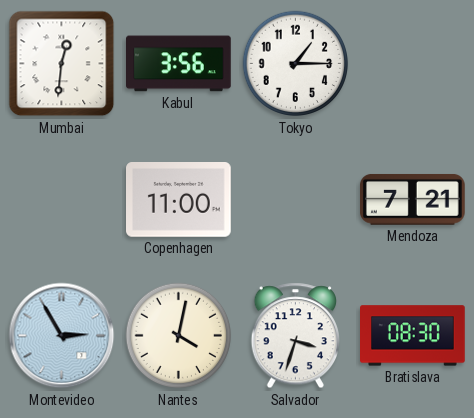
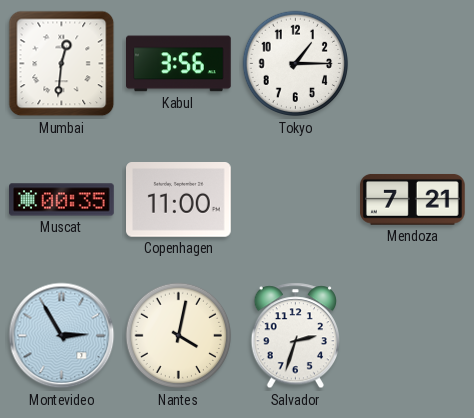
Muscat: none -> 00:35 (62, 200)
Salvador: 3:33 -> 2:33 (295, 336)
Bratislava: 08:30 -> none (413, 336)
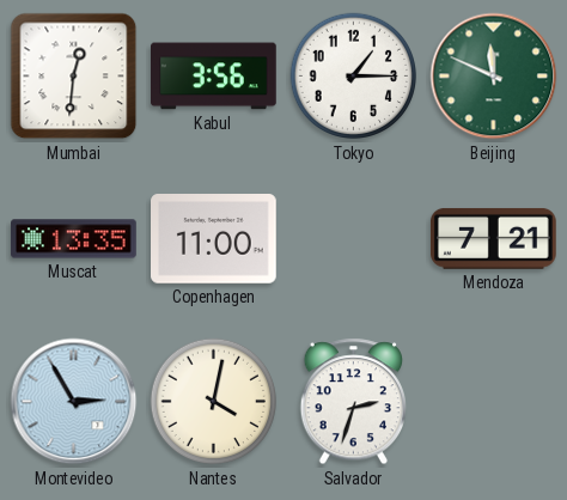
Beijing: none -> 11:49 (494, 77)
Muscat: 00:35 -> 13:35 (74, 239)
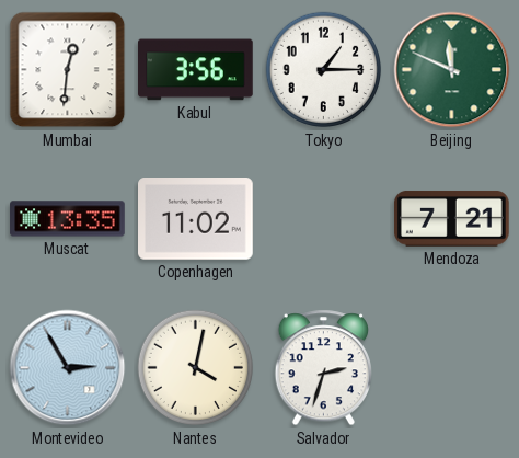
Copenhagen: 11:00 -> 11:02 (196, 219)
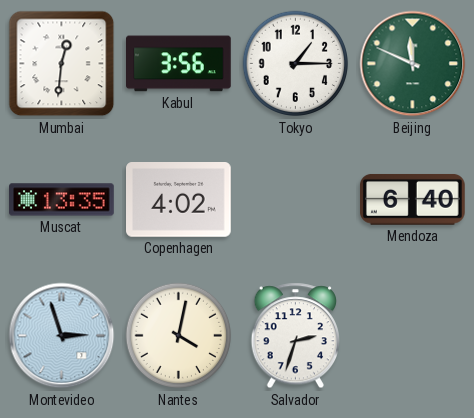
Copenhagen: 11:02 -> 4:02 (179, 200)
Mendoza: 7:21 -> 6:40 (413, 199)
Montevideo: 2:55 -> 2:57 (62, 336)
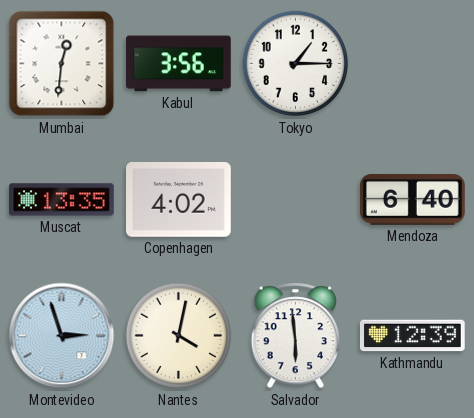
Beijing: 11:49 -> none (413, 64)
Salvador: 2:33 -> 5:59 (295, 336)
Kathmandu: none -> 12:39 (413, 336)
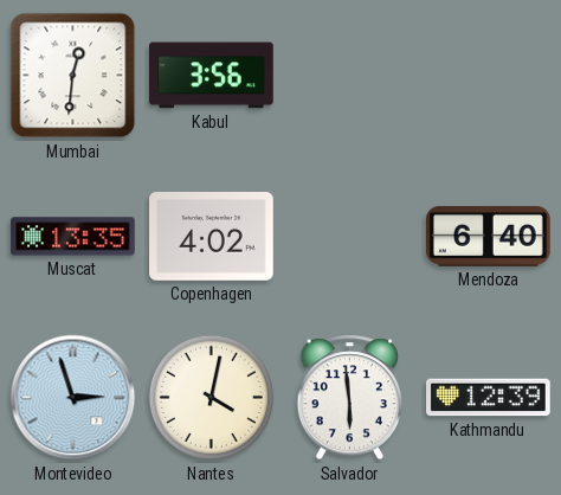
Tokyo: 1:15 -> none (296, 64)
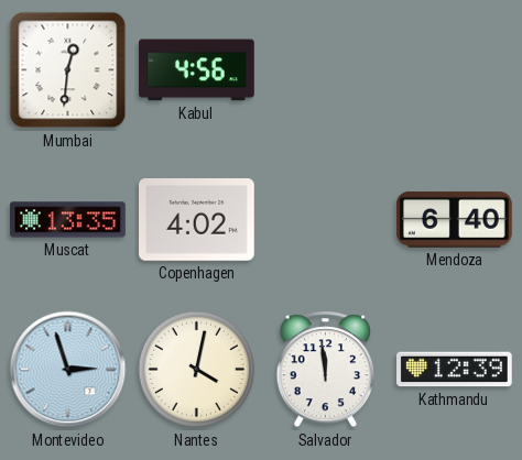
Kabul: 3:56 -> 4:56 (197, 70)
Salvador: 5:59 -> 11:59 (325, 370)
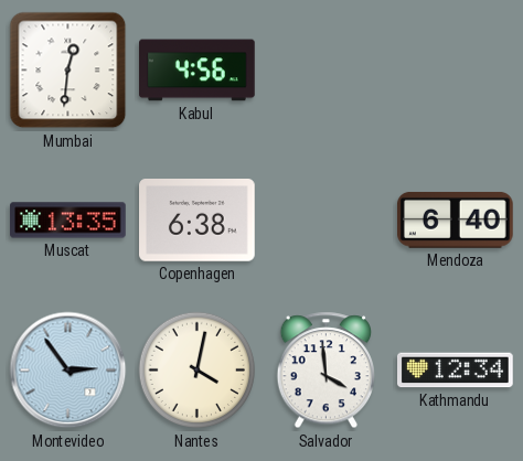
Copenhagen: 4:02 -> 6:38 (198, 221)
Montevideo: 2:57 -> 2:54 (68, 371)
Salvador: 11:59 -> 3:59 (325, 371)
Kathmandu: 12:39 -> 12:34 (456, 371)
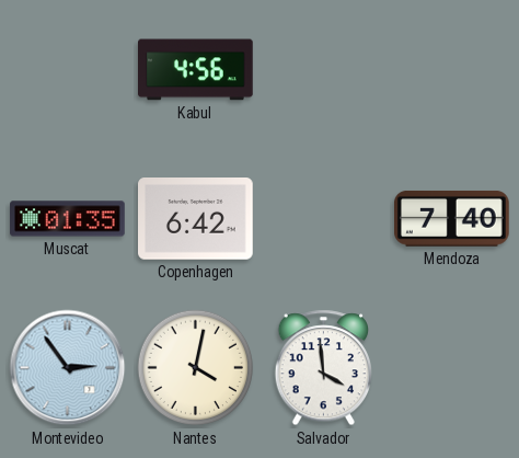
Mumbai: 12:31 -> none (68, 71)
Muscat: 13:35 -> 01:35 (68, 219)
Copenhagen: 6:38 -> 6:42 (196, 219)
Mendoza: 6:40 -> 7:40 (452, 218)
Kathmandu: 12:34 -> none (456, 371)
